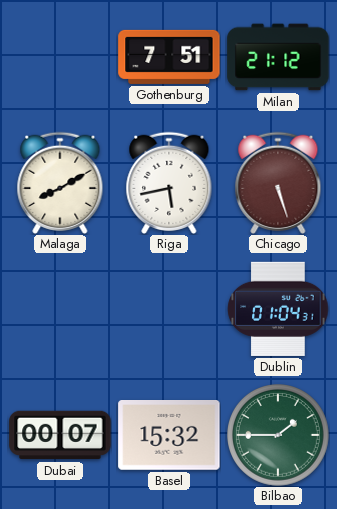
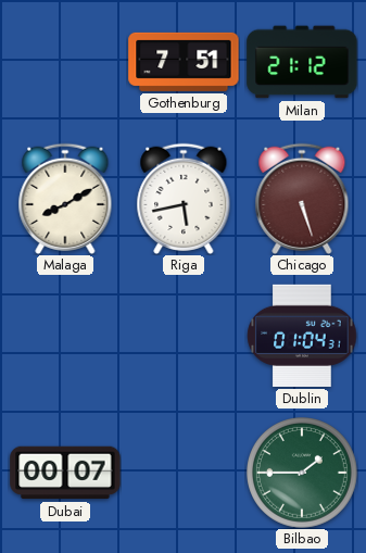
Basel: 15:32 -> none (169, 436)
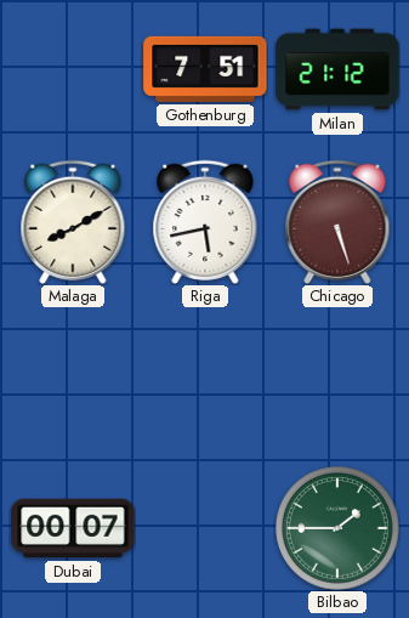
Dublin: 01:04 -> none (302, 336)
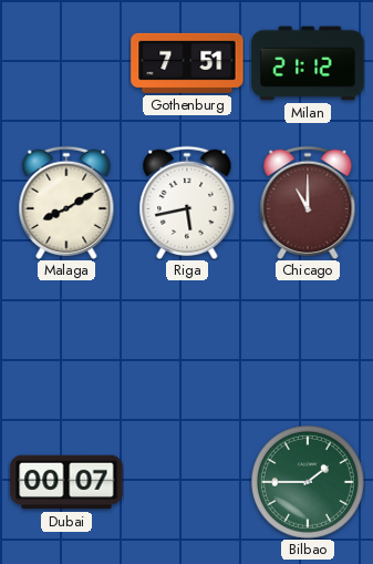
Chicago: 5:27 -> 11:00 (308, 203)
